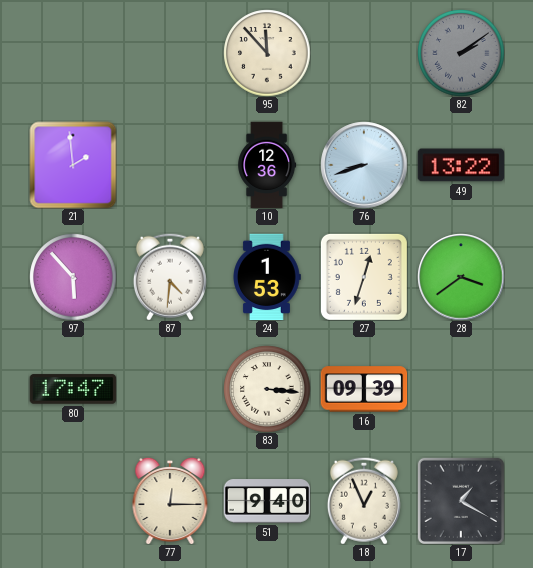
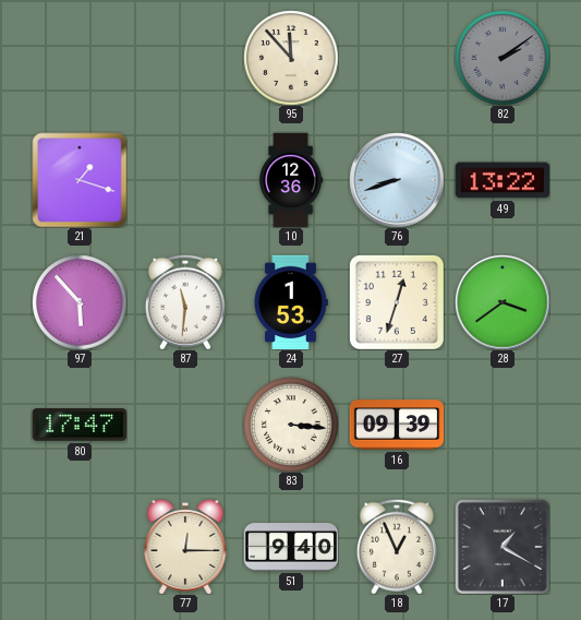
21: 1:59 -> 1:18 (80, 180)
87: 4:31 -> 11:31 (185, 302)
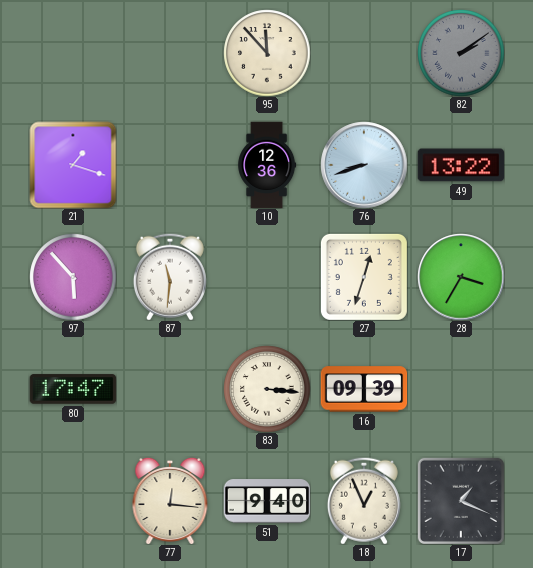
24: 1:53 -> none (291, 302)
28: 3:39 -> 3:35 (461, 277)
77: 12:15 -> 12:16 (170, 501)
17: 1:20 -> 1:19 (461, 501)
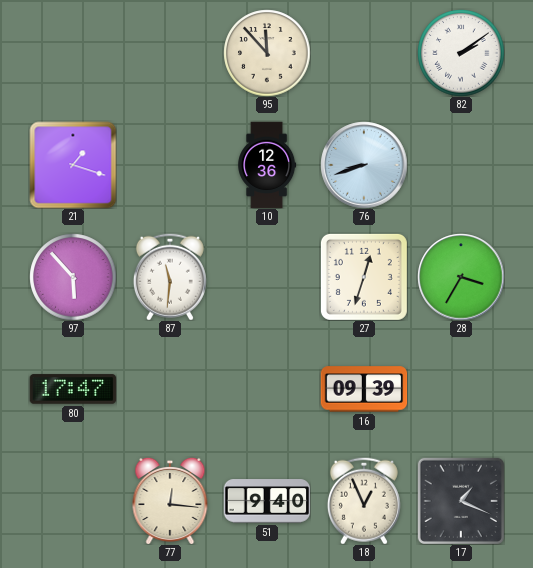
82 dial: grey -> white (461, 53)
49: 13:22 -> none (461, 165)
83: 3:16 -> none (267, 389)
